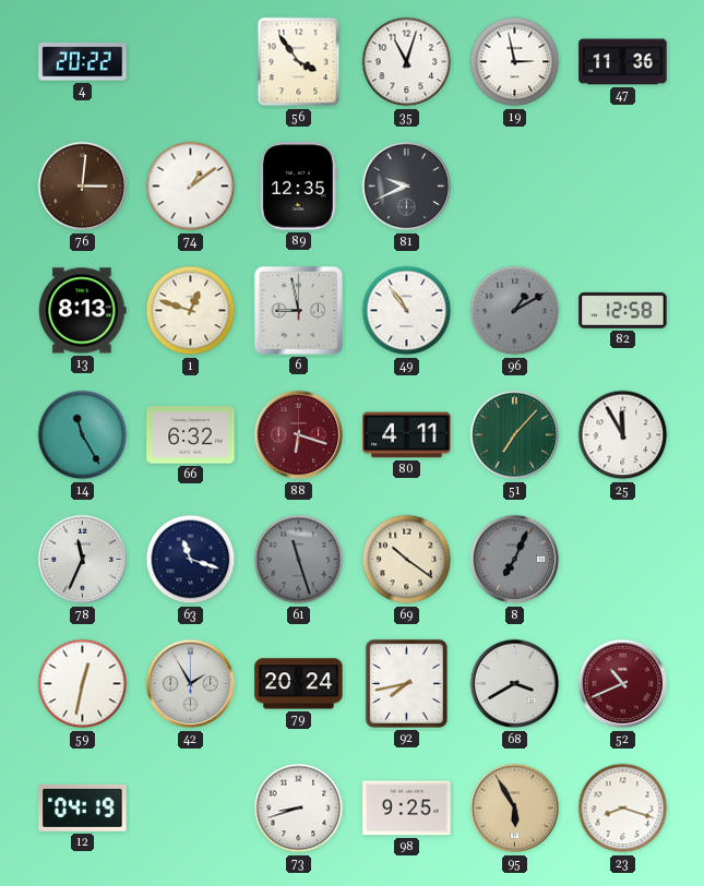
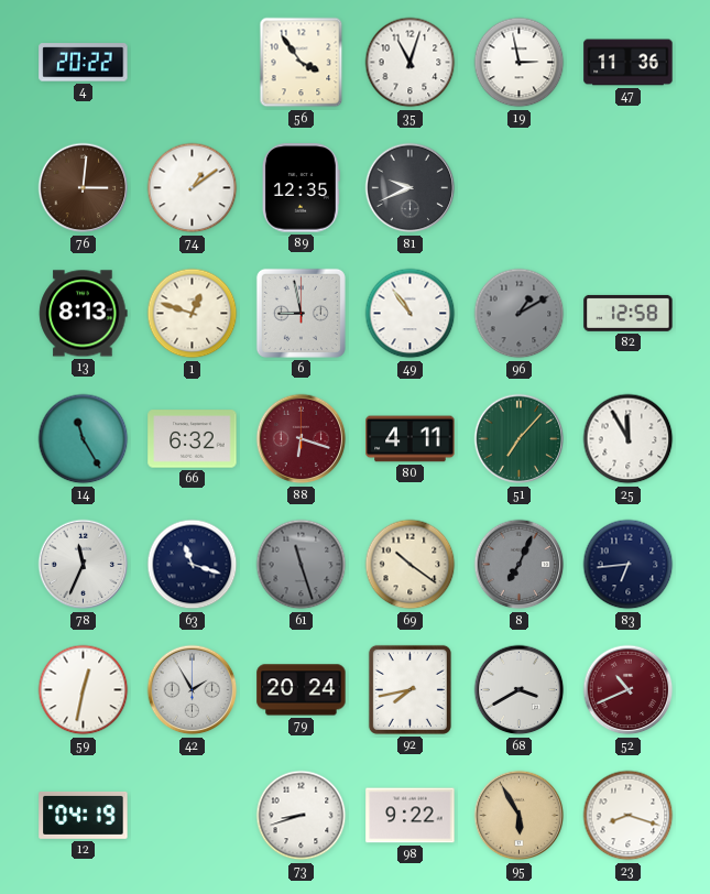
83: none -> 6:44 (629, 565)
98: 9:25 -> 9:22 (411, 816)
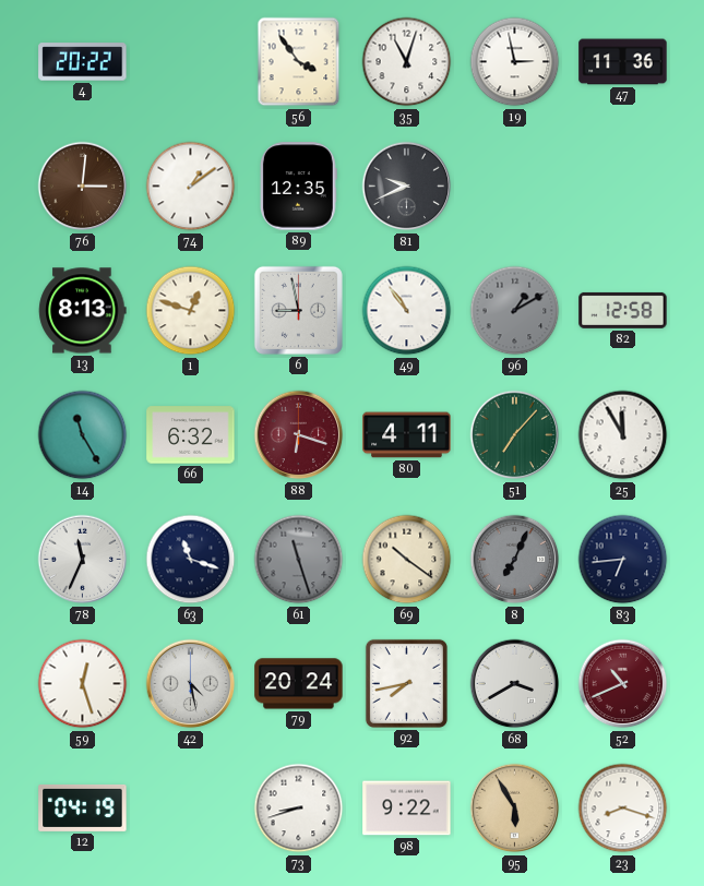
59: 12:32 -> 12:27 (83, 684)
42: 1:55 -> 4:28 (191, 684)
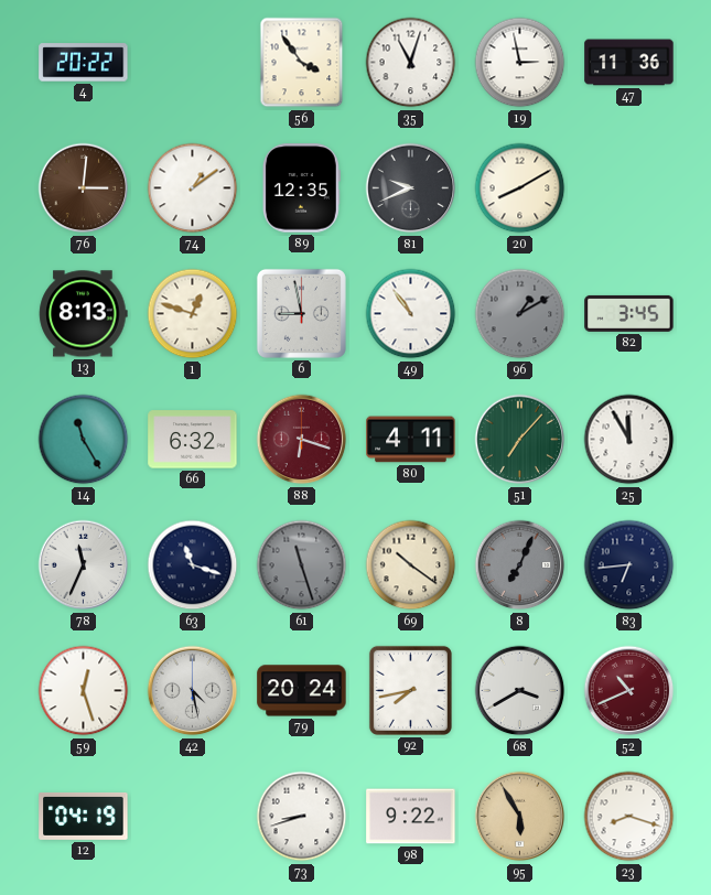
20: none -> 8:10 (520, 188)
82: 12:58 -> 3:45 (629, 313)
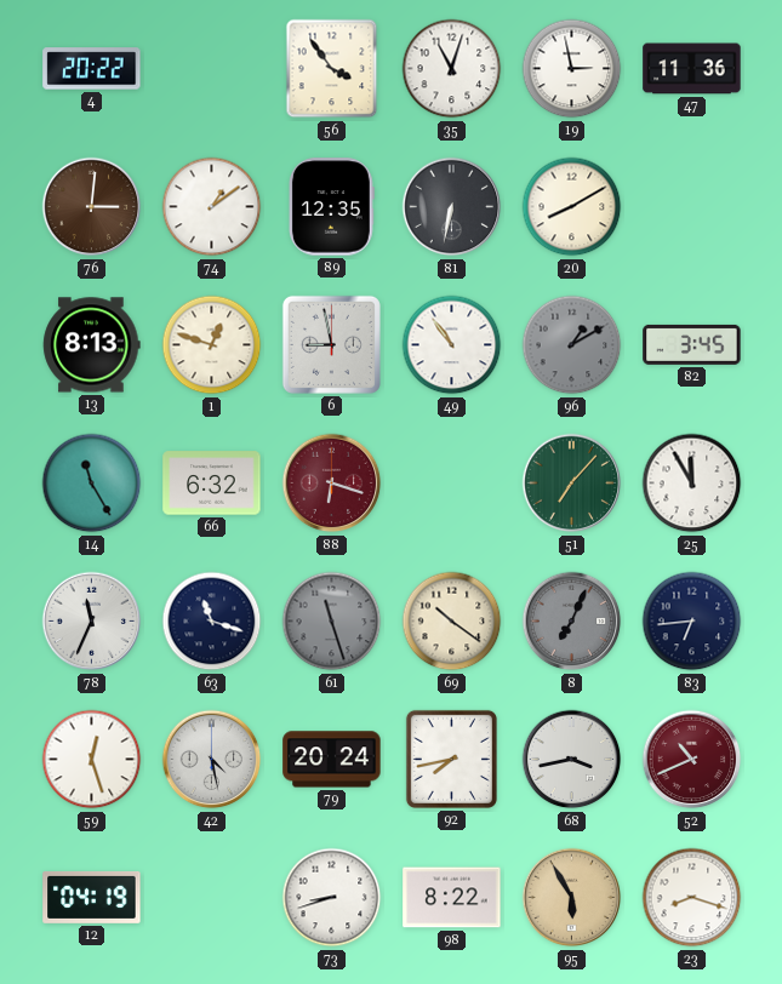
81: 9:41 -> 6:32 (452, 207)
80: 4:11 -> none (411, 440)
68: 3:40 -> 3:43 (572, 760)
98: 9:22 -> 8:22 (452, 898)
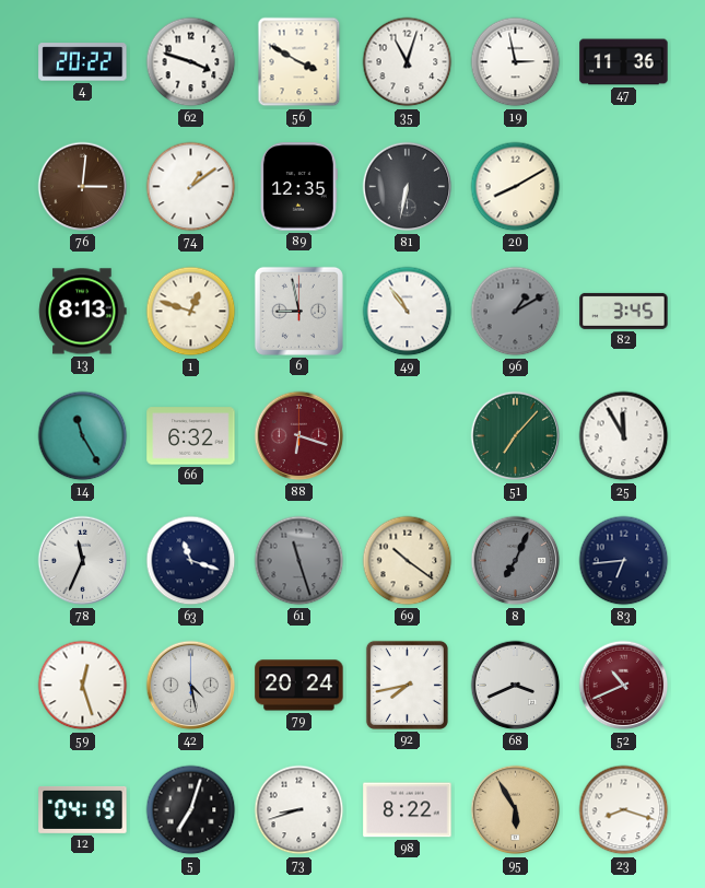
62: none -> 3:48 (191, 62)
56: 3:54 -> 3:50 (299, 62)
68: 3:43 -> 3:41 (516, 686)
5: none -> 7:03 (191, 810)
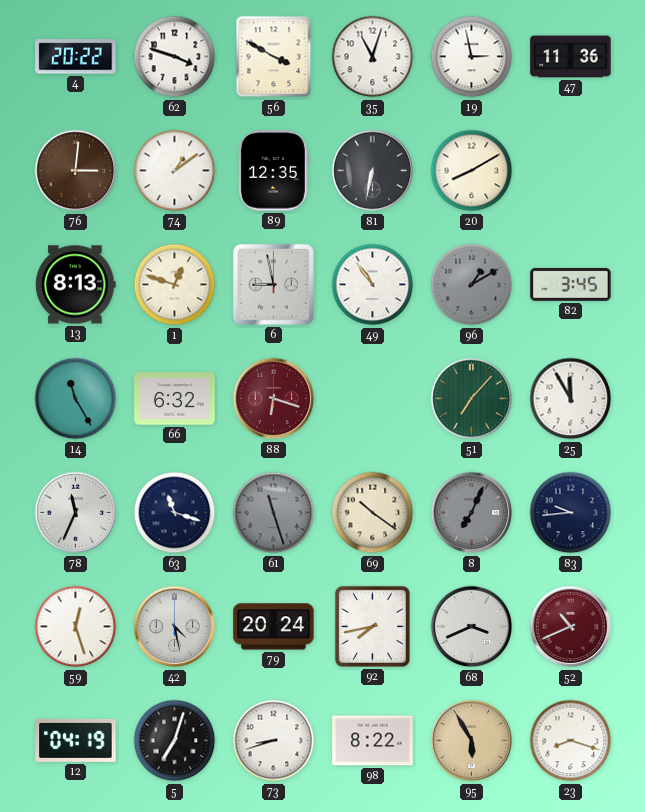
83: 6:44 -> 9:44 (571, 513)
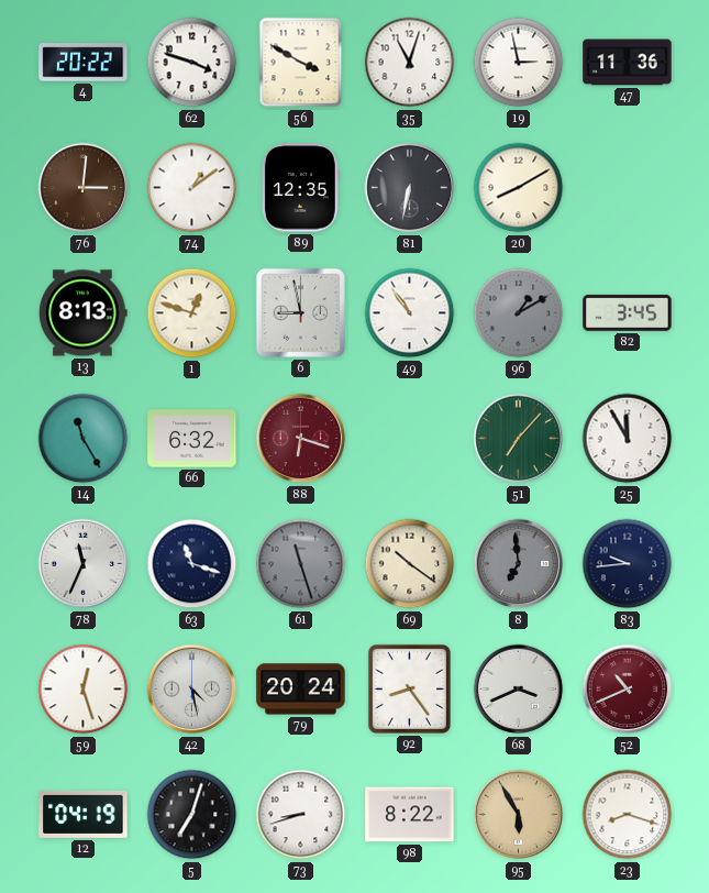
8: 7:04 -> 6:59 (519, 564)
92: 7:43 -> 8:24 (409, 688)
